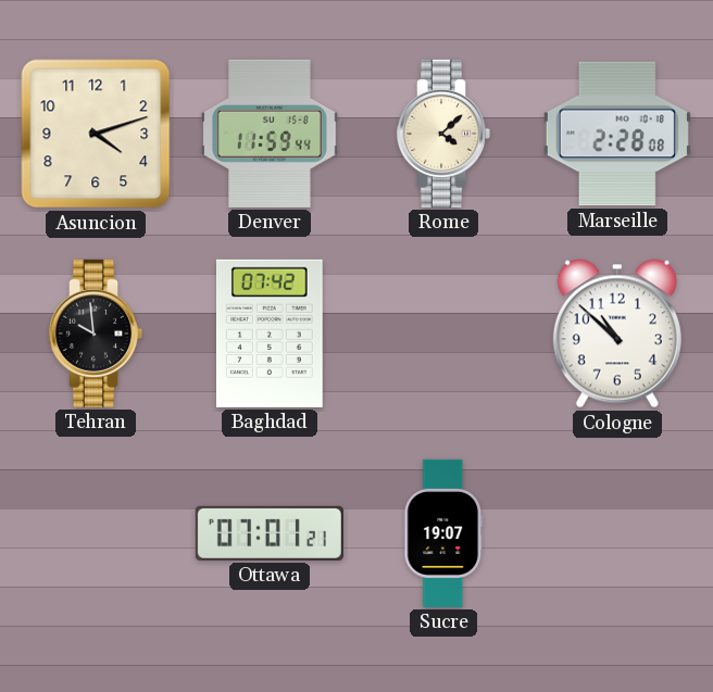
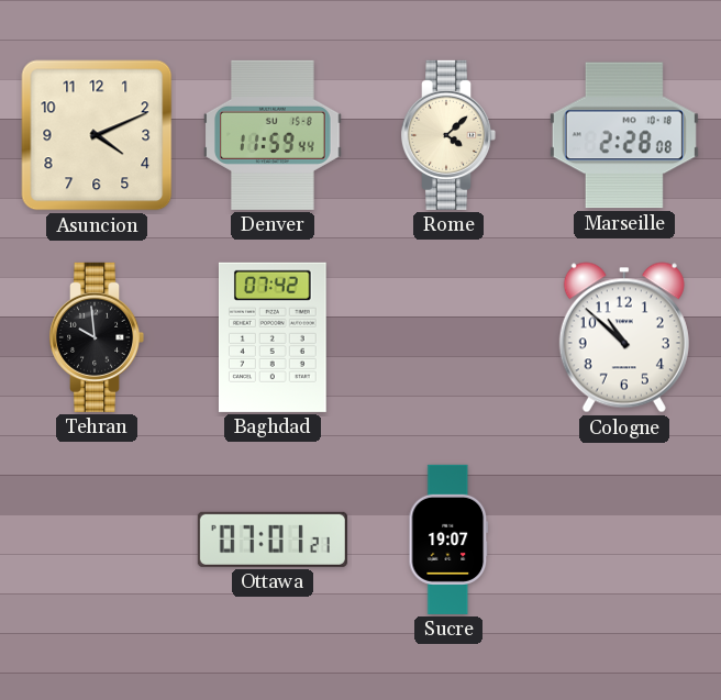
Asuncion: 4:12 -> 4:11 (97, 135)
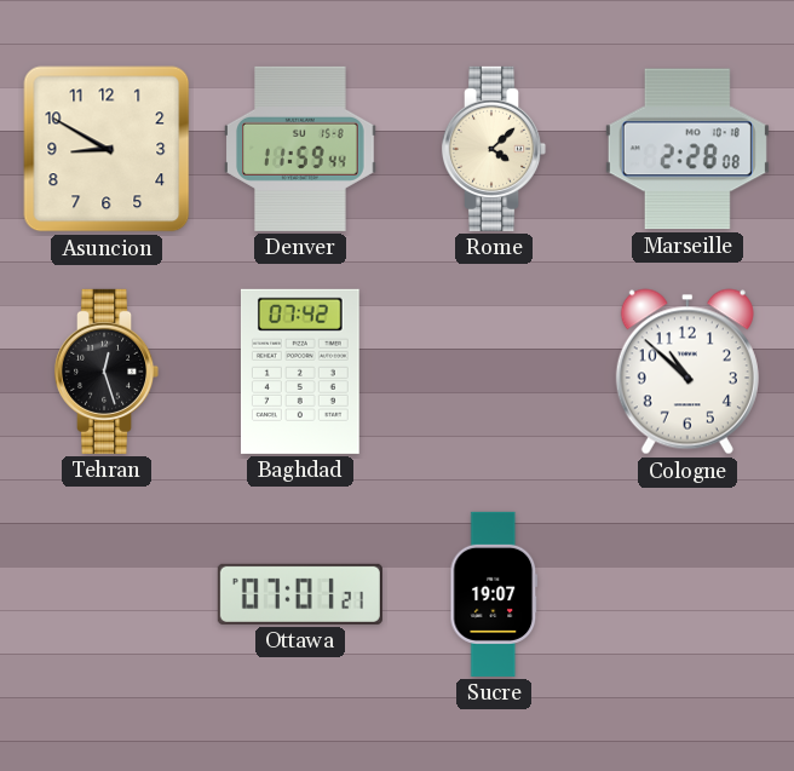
Asuncion: 4:11 -> 8:50 (107, 149)
Tehran: 9:59 -> 12:27 (107, 372)
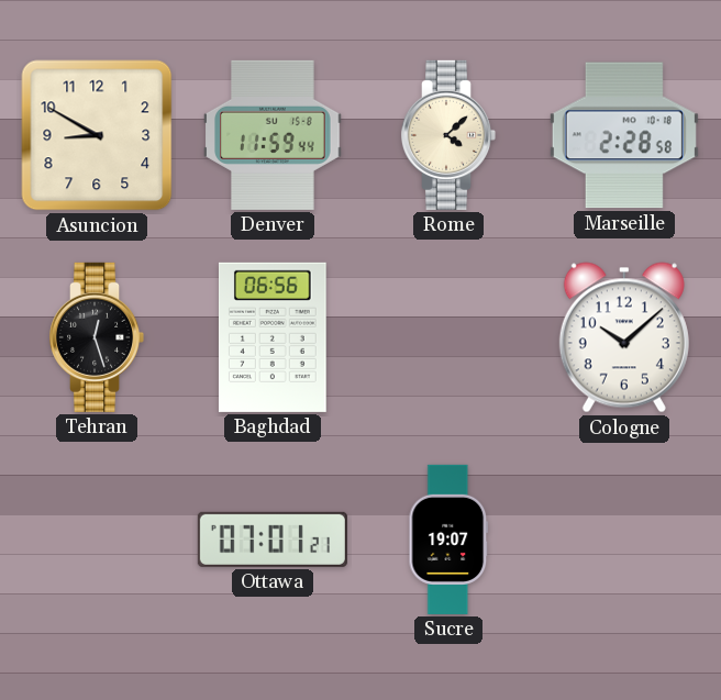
Marseille: 2:28:08 -> 2:28:58 (624, 135)
Baghdad: 07:42 -> 06:56 (273, 337)
Cologne: 10:52 -> 10:08 (624, 337)
